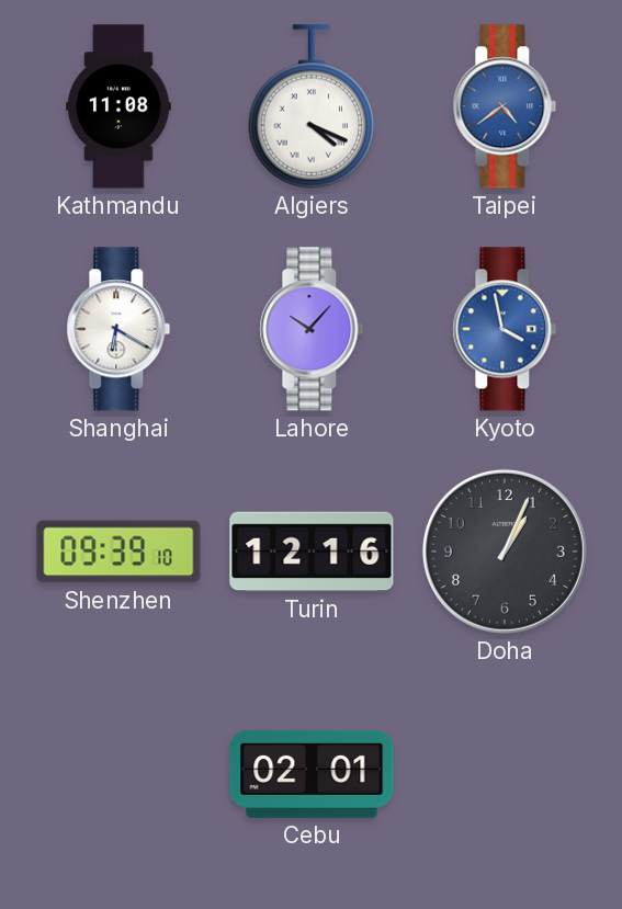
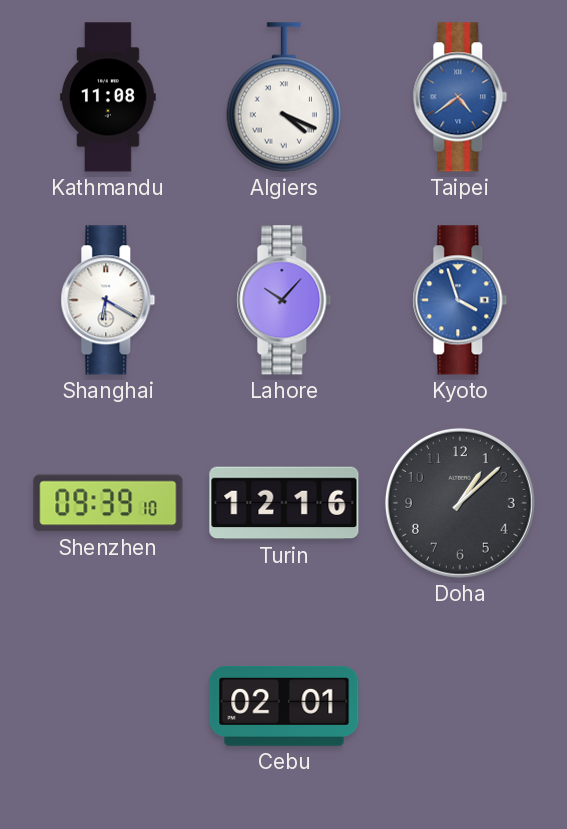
Kyoto: 3:58 -> 3:57 (460, 300)
Doha: 1:04 -> 1:08 (460, 503)
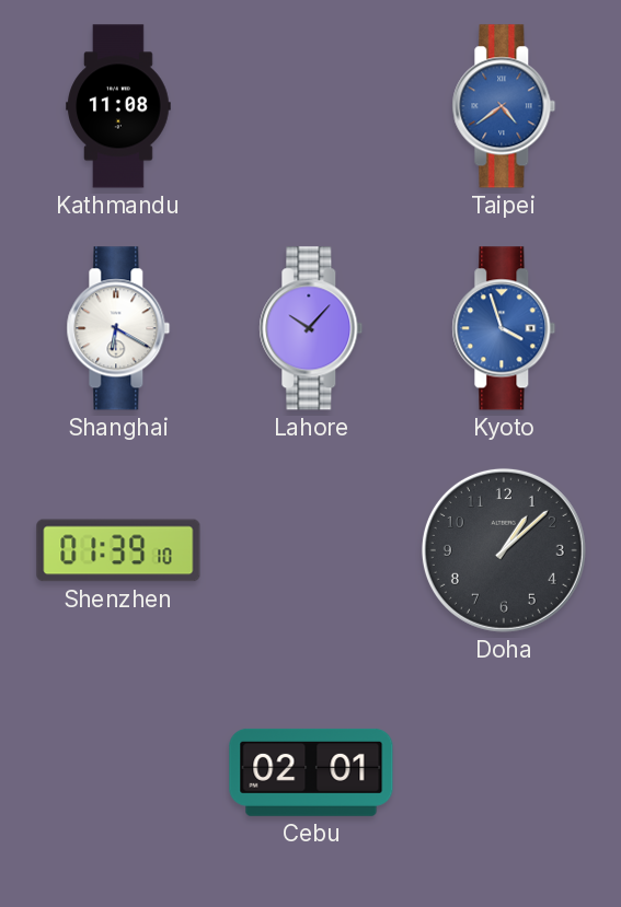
Algiers: 4:19 -> none (283, 97)
Shenzhen: 09:39 -> 01:39 (118, 550)
Turin: 12:16 -> none (284, 503)
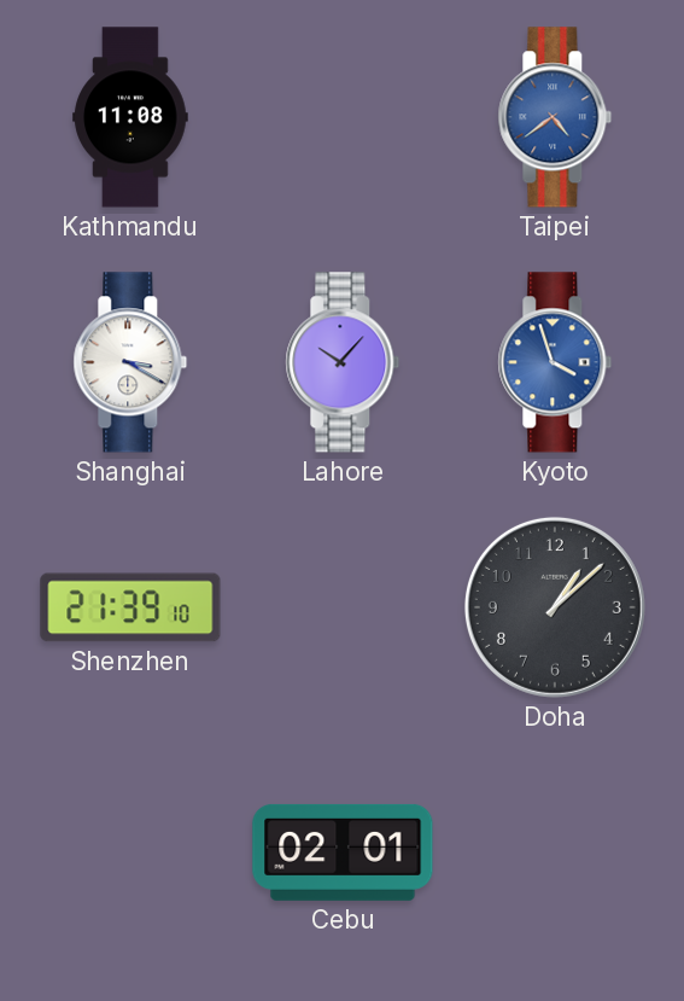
Shanghai: 6:20 -> 3:20 (130, 362)
Shenzhen: 01:39 -> 21:39 (130, 607)
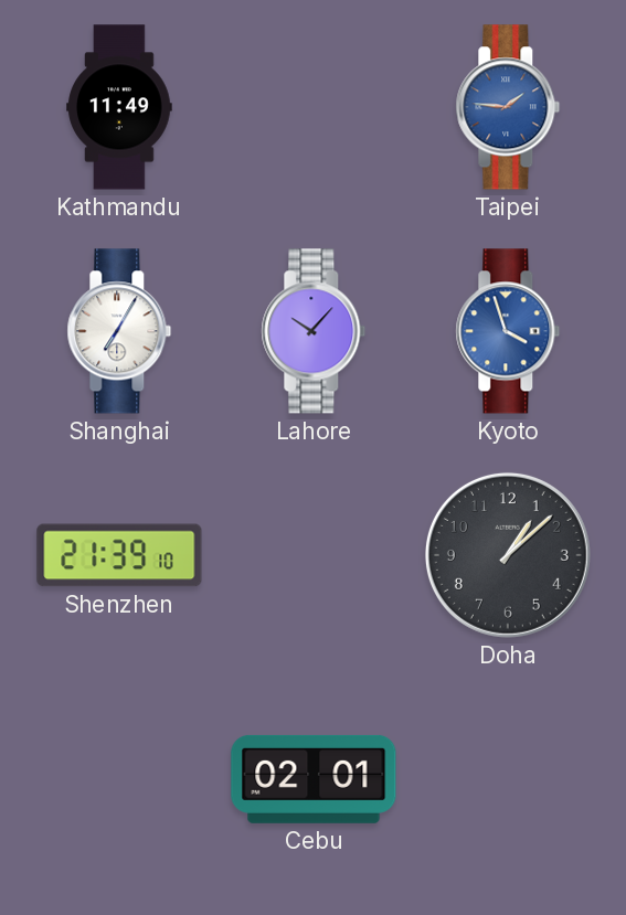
Kathmandu: 11:08 -> 11:49 (119, 107)
Taipei: 4:39 -> 1:46 (508, 107)
Shanghai: 3:20 -> 7:05 (119, 331)
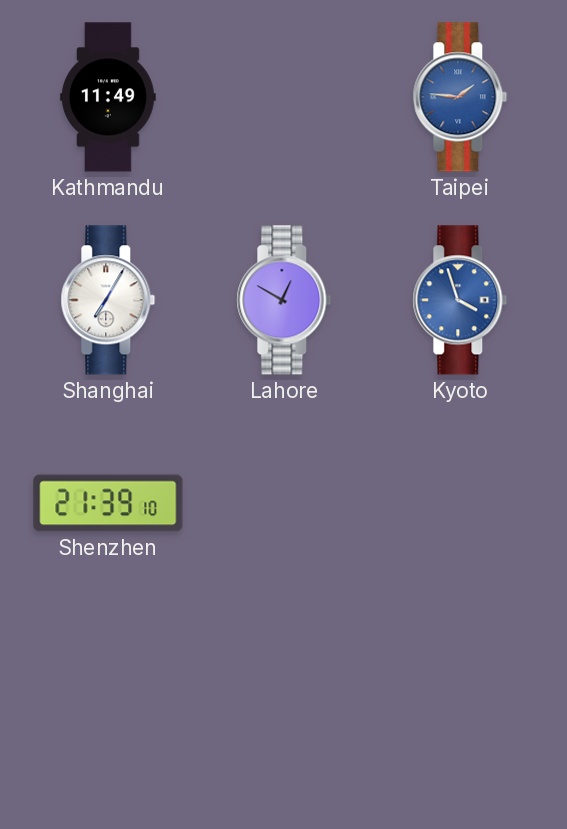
Lahore: 10:07 -> 12:50 (284, 300)
Doha: 1:08 -> none (508, 555)
Cebu: 02:01 -> none (314, 779)
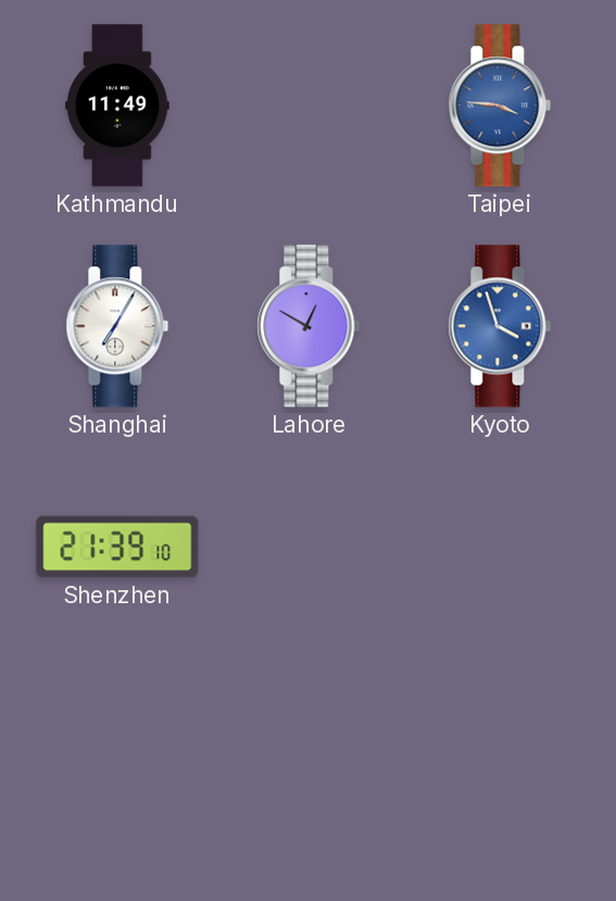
Taipei: 1:46 -> 3:46 (500, 105)
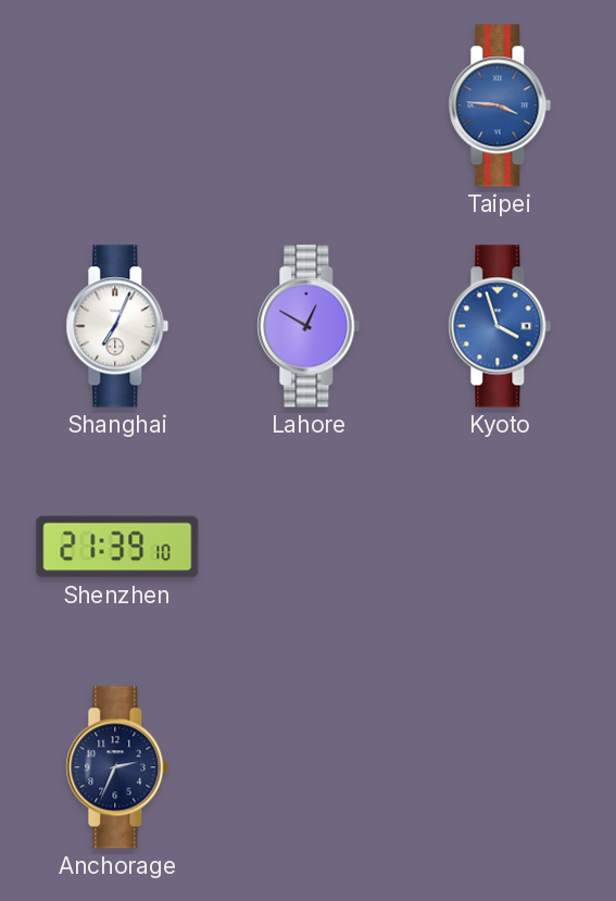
Kathmandu: 11:49 -> none (117, 105)
Shanghai: 7:05 -> 7:04 (117, 326)
Anchorage: none -> 2:34 (117, 767)
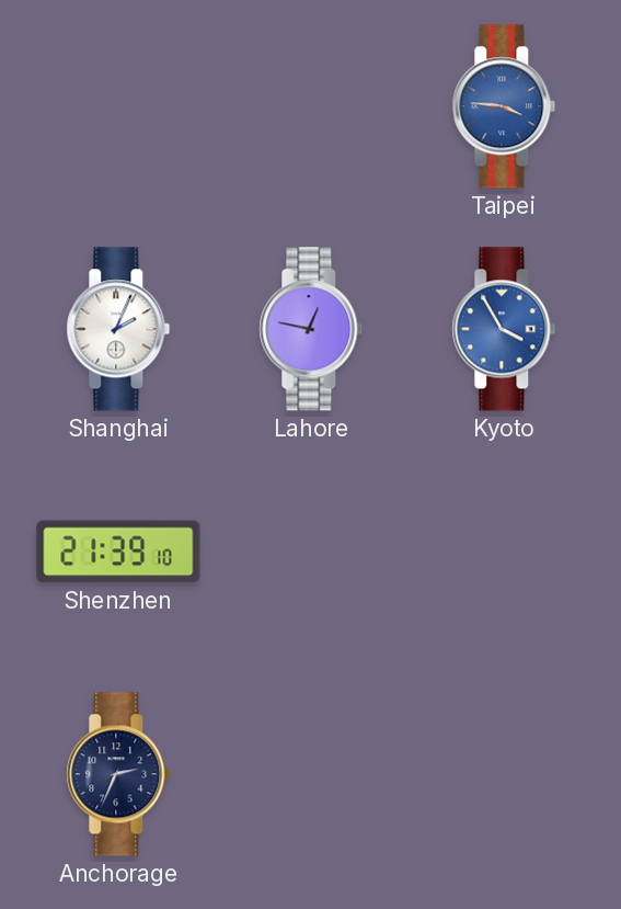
Shanghai: 7:04 -> 2:04 (118, 329)
Lahore: 12:50 -> 12:47 (311, 329)
Kyoto: 3:57 -> 3:55 (504, 329)
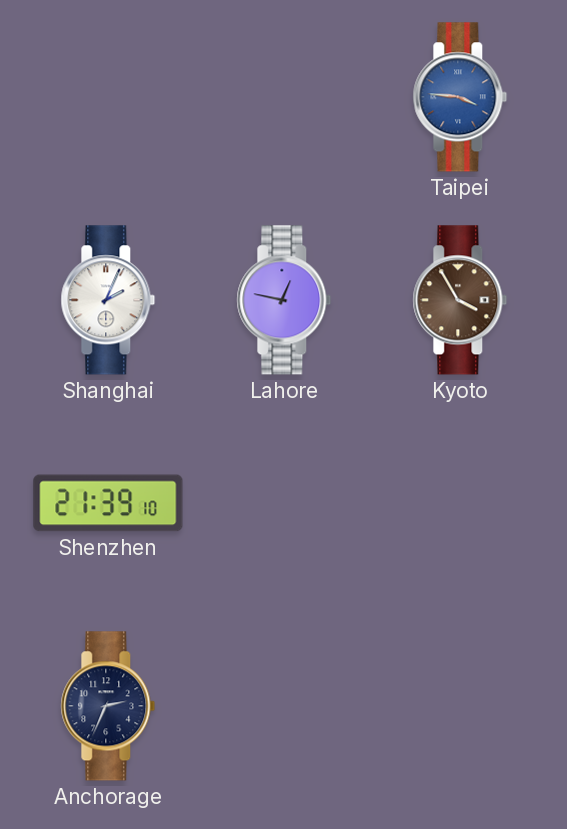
Kyoto dial: blue -> brown (460, 300)
